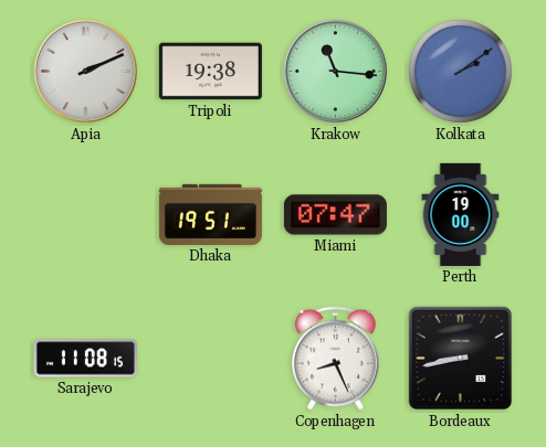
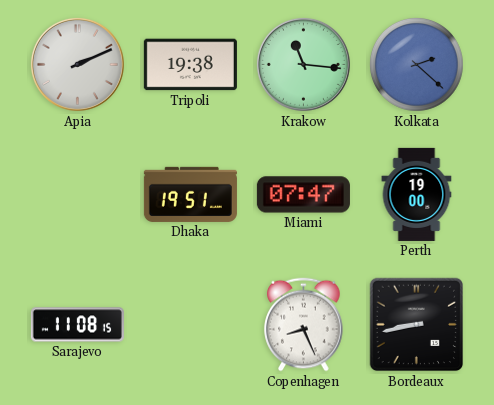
Kolkata: 2:09 -> 2:22 (416, 64)
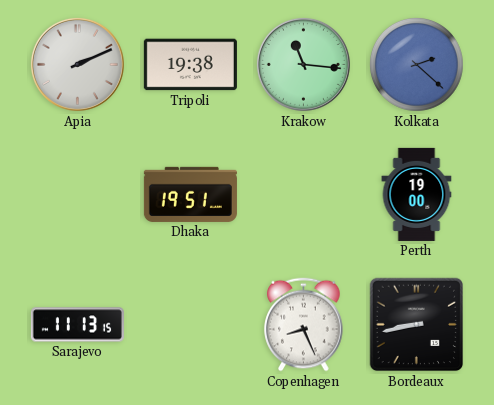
Miami: 07:47 -> none (303, 195)
Sarajevo: 11:08 -> 11:13 (77, 325)
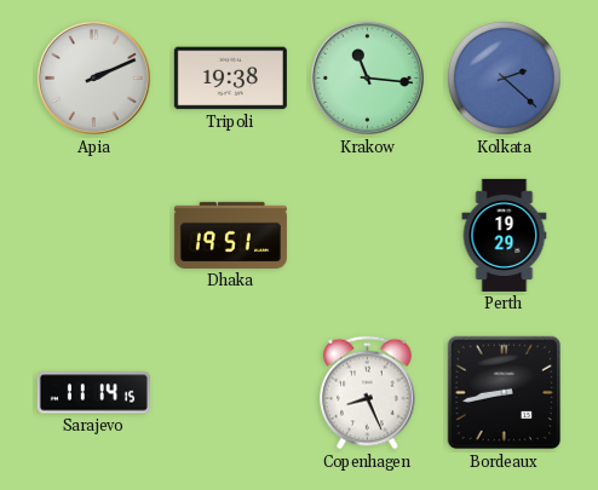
Perth: 19:00 -> 19:29 (505, 235)
Sarajevo: 11:13 -> 11:14 (93, 393)
